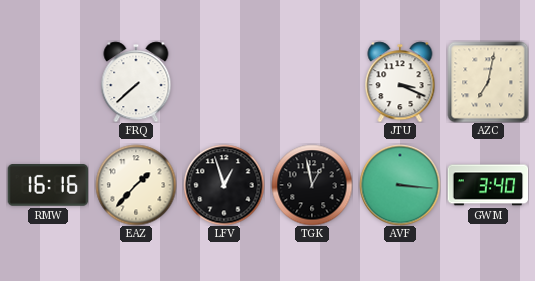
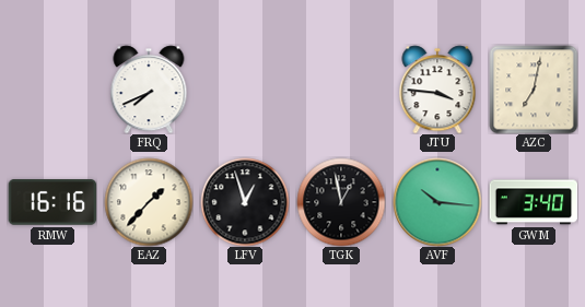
FRQ: 7:38 -> 7:41 (149, 90)
JTU: 3:19 -> 3:46 (437, 90)
AVF: 3:16 -> 10:16 (437, 202)
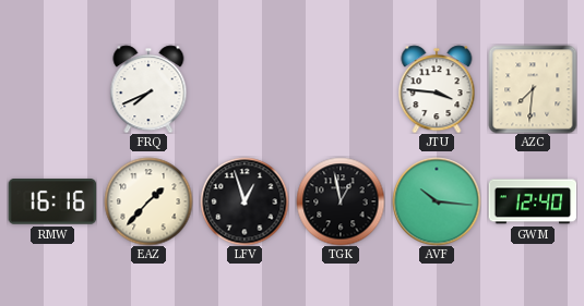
AZC: 7:02 -> 7:31 (533, 89)
GWM: 3:40 -> 12:40 (533, 201)
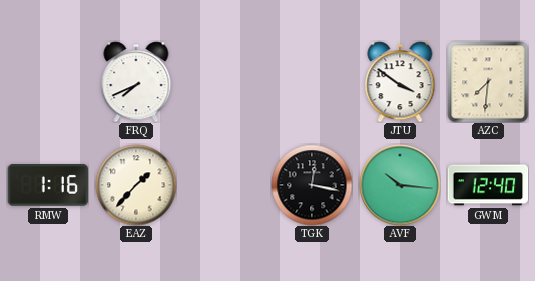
JTU: 3:46 -> 3:51 (400, 82)
RMW: 16:16 -> 1:16 (48, 186)
LFV: 12:57 -> none (245, 201)
TGK: 12:58 -> 12:17 (312, 185)
